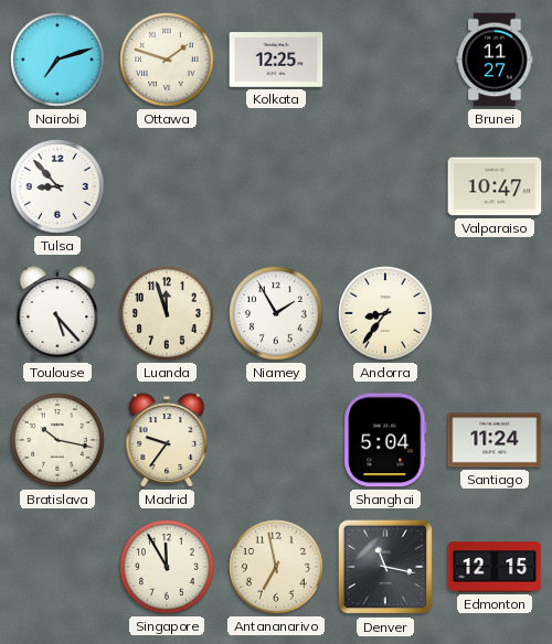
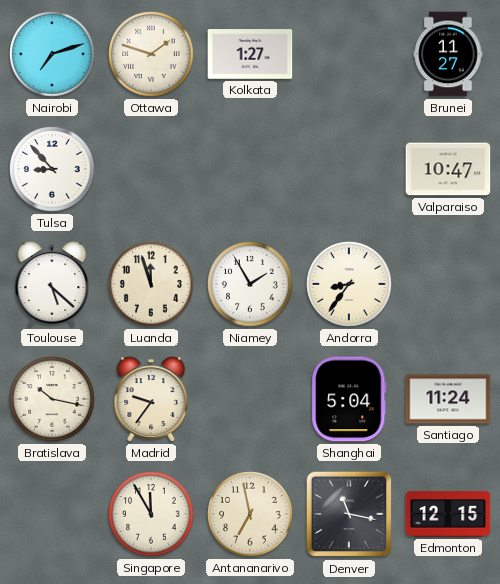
Kolkata: 12:25 -> 1:27 (250, 54)
Toulouse: 5:23 -> 5:22 (52, 284)
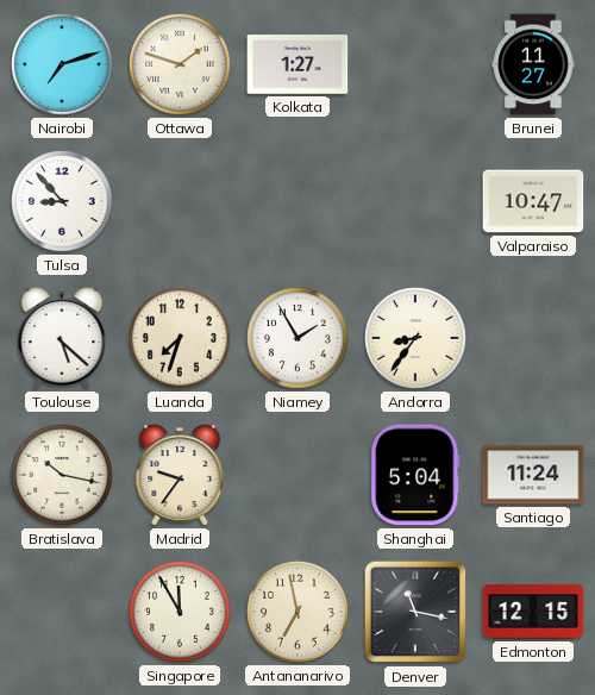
Luanda: 11:57 -> 7:33 (180, 338)
